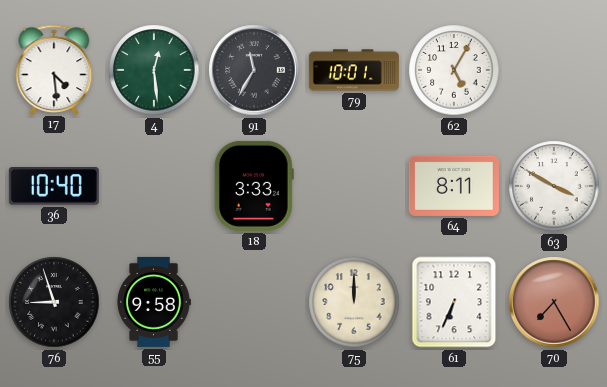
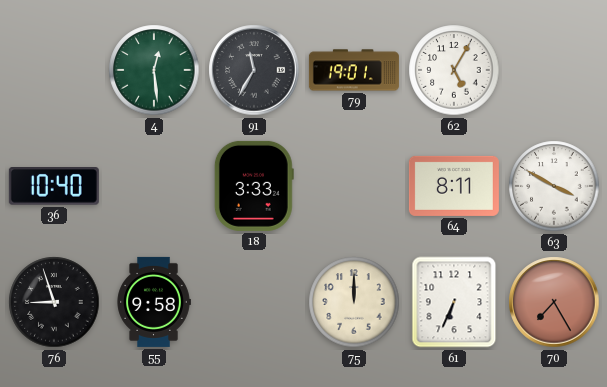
17: 4:29 -> none (54, 69)
79: 10:01 -> 19:01 (354, 70)
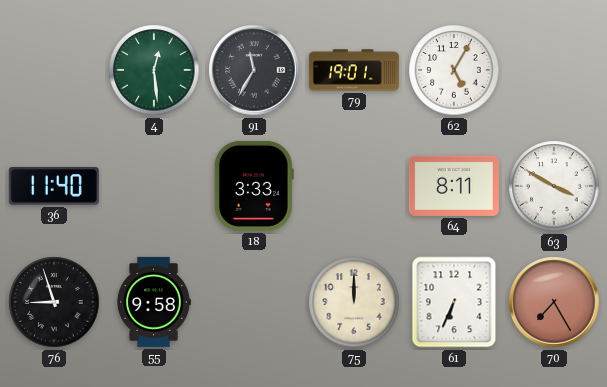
36: 10:40 -> 11:40 (54, 187)
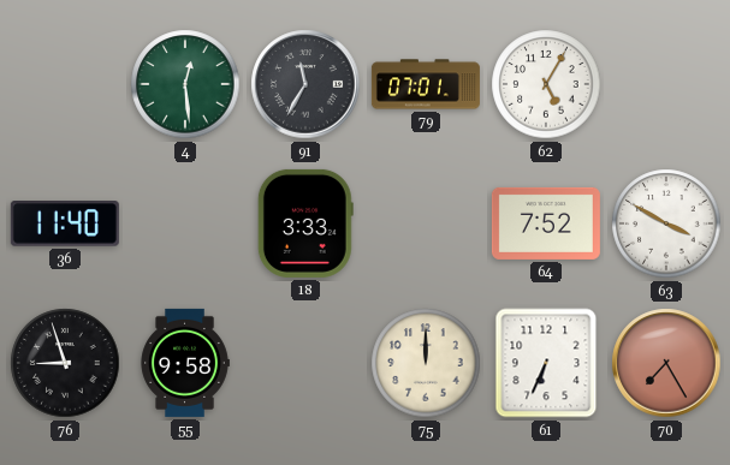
79: 19:01 -> 07:01 (426, 84)
64: 8:11 -> 7:52 (546, 223)
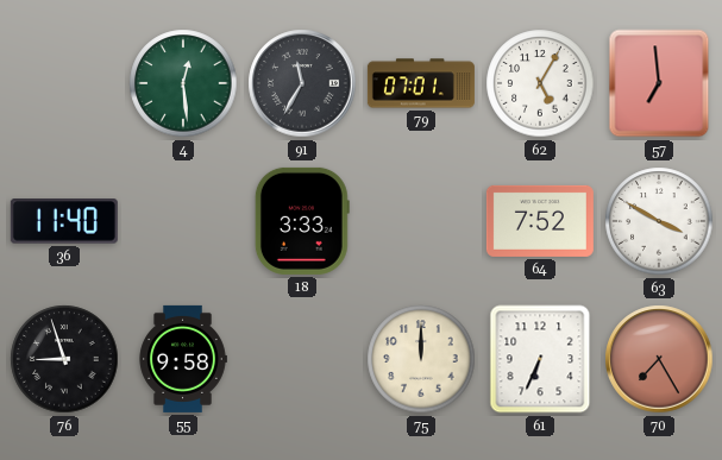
57: none -> 6:59 (659, 83)
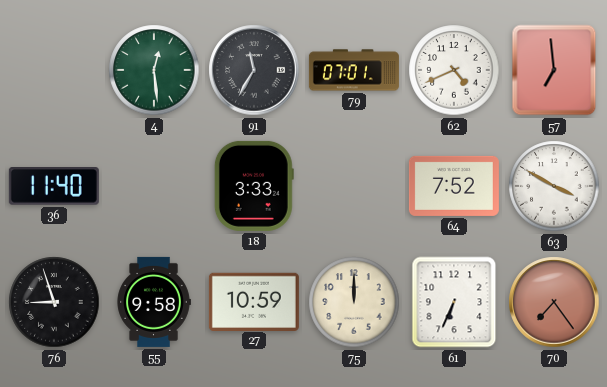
62: 5:05 -> 4:41 (454, 70)
27: none -> 10:59 (254, 301)
70: 7:25 -> 7:24 (554, 302)
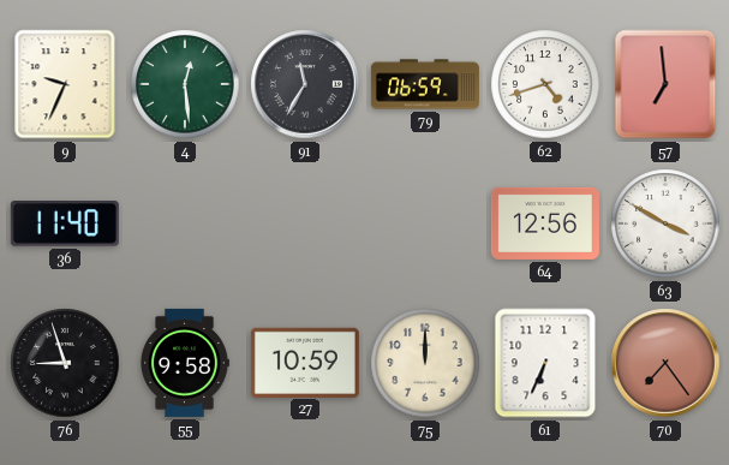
9: none -> 9:34 (65, 84)
79: 07:01 -> 06:59 (425, 84)
62: 4:41 -> 4:42 (545, 84)
18: 3:33 -> none (254, 186)
64: 7:52 -> 12:56 (545, 223)
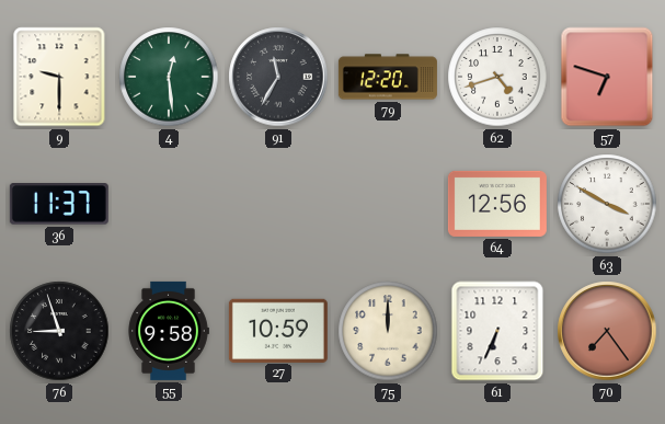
9: 9:34 -> 9:30 (59, 77)
79: 06:59 -> 12:20 (388, 77)
57: 6:59 -> 6:48 (607, 77)
36: 11:40 -> 11:37 (59, 205)
